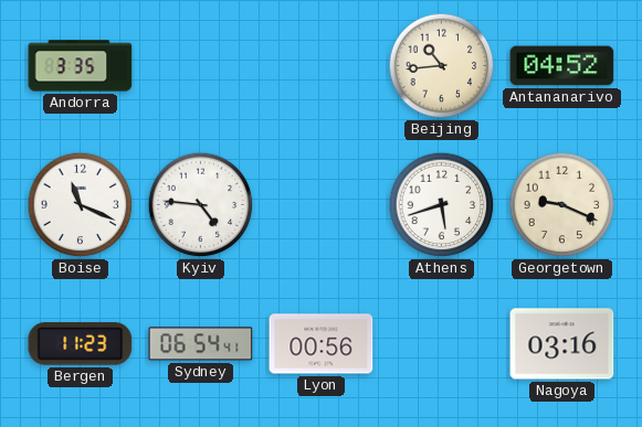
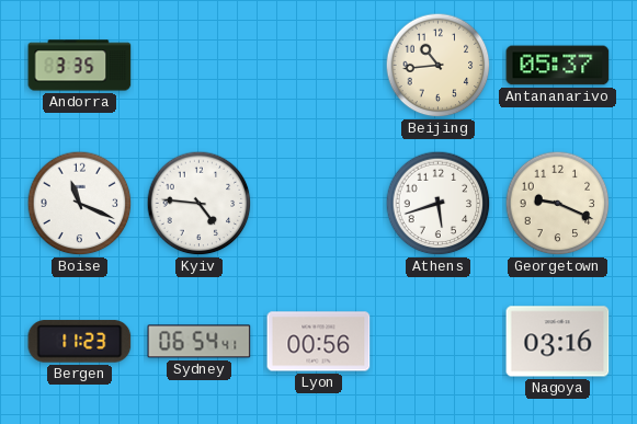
Antananarivo: 04:52 -> 05:37 (558, 66)
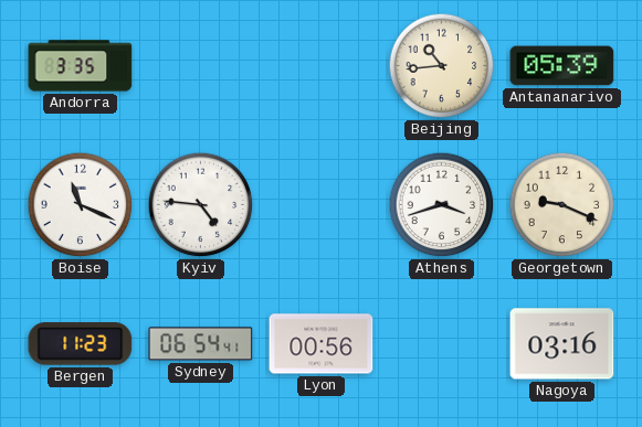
Antananarivo: 05:37 -> 05:39 (562, 66)
Athens: 5:42 -> 3:42 (442, 205)
